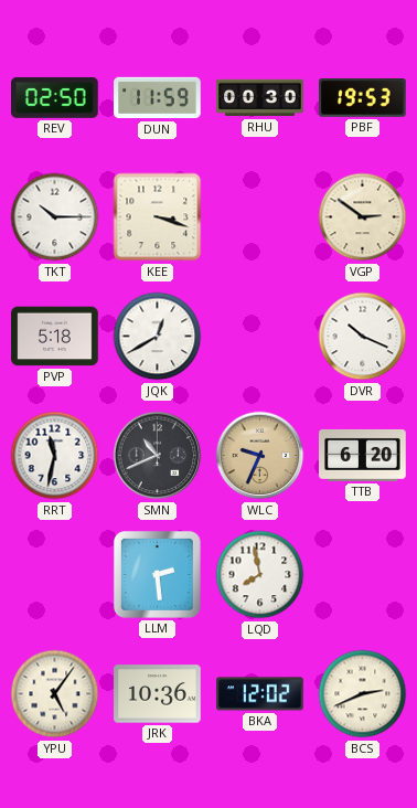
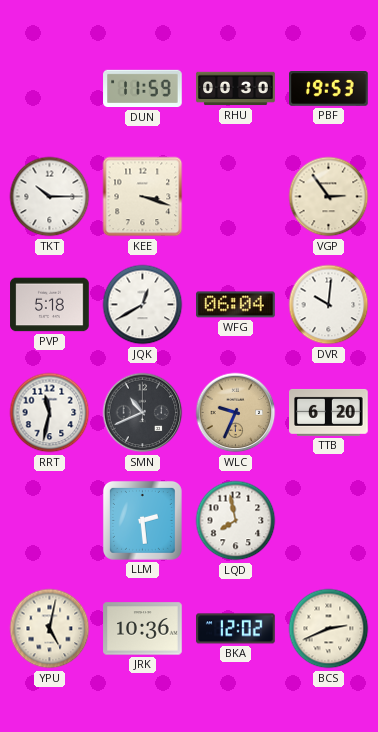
REV: 02:50 -> none (55, 98)
VGP: 2:51 -> 2:54 (329, 197)
WFG: none -> 06:04 (236, 305)
DVR: 10:19 -> 10:01 (329, 305)
YPU: 5:06 -> 5:02 (50, 629)
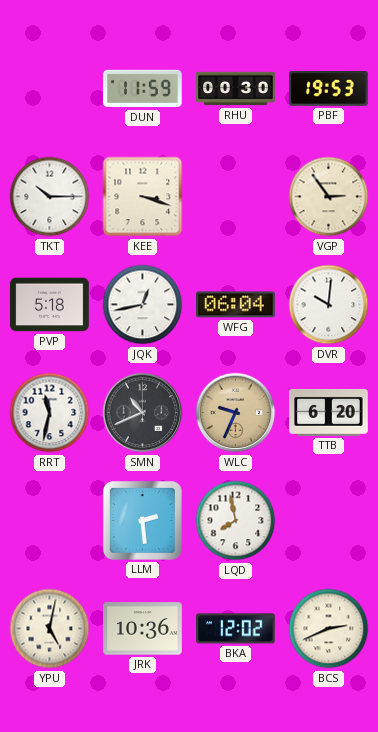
JQK: 12:40 -> 12:43 (143, 305)
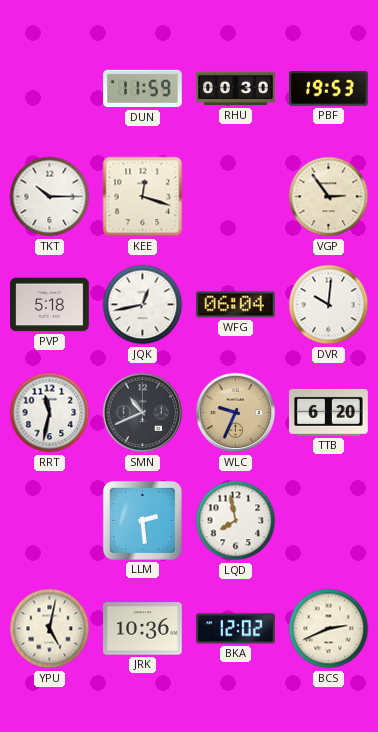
KEE: 3:18 -> 12:18 (143, 197)
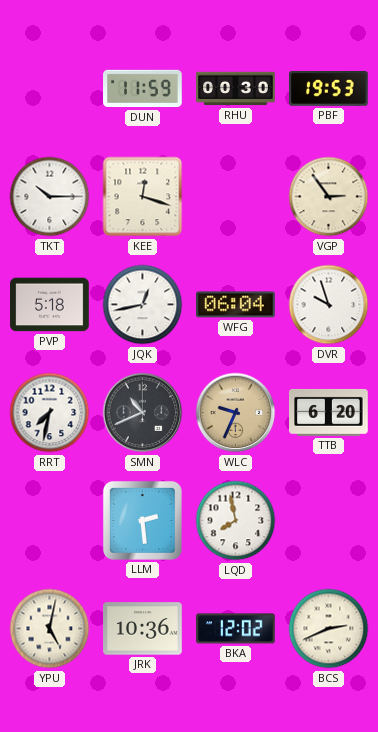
DVR: 10:01 -> 9:57 (329, 305)
RRT: 11:32 -> 7:32 (50, 413)
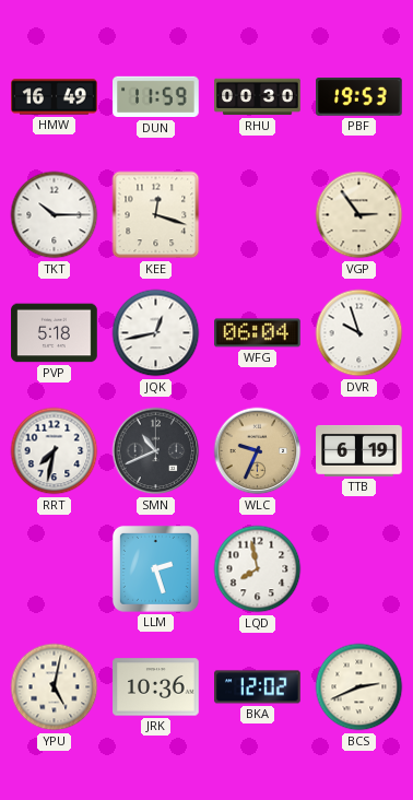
HMW: none -> 16:49 (55, 97)
TTB: 6:20 -> 6:19 (359, 450)
LLM: 2:29 -> 2:27 (155, 568)
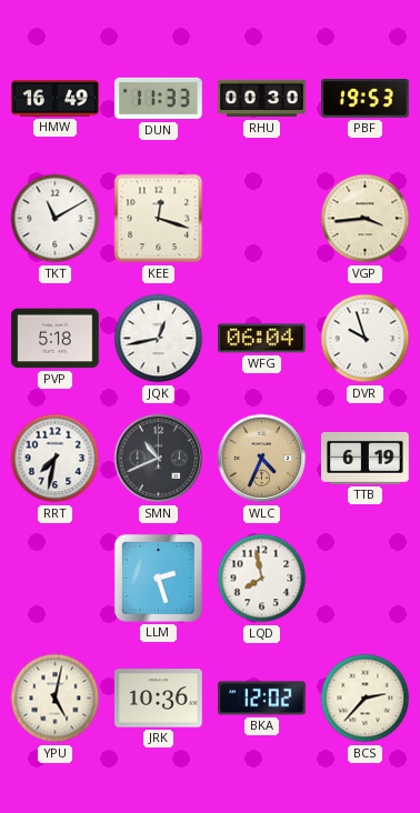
DUN: 11:59 -> 11:33 (159, 99)
TKT: 10:15 -> 11:10 (56, 219)
VGP: 2:54 -> 3:44 (366, 219)
WLC: 9:34 -> 4:34 (262, 459)
BCS: 2:41 -> 2:37 (366, 699)
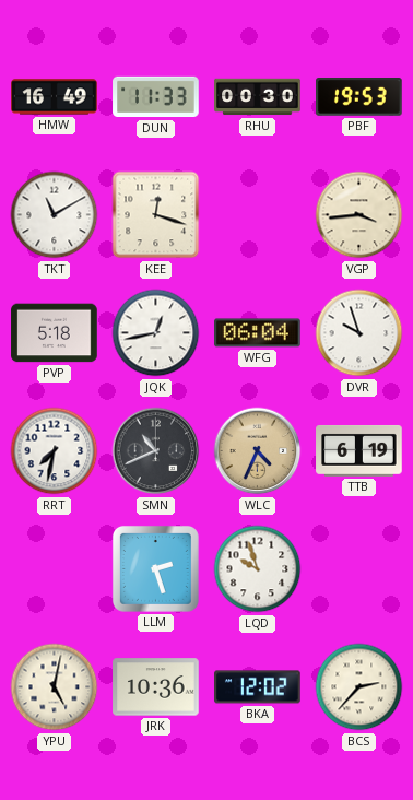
LQD: 7:58 -> 9:57 (258, 569)
